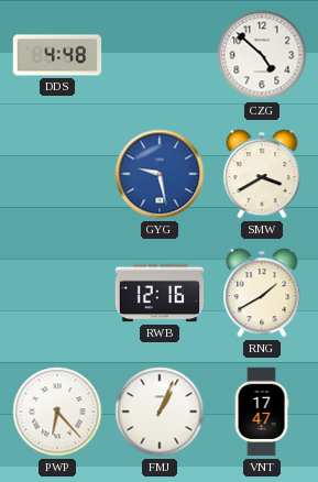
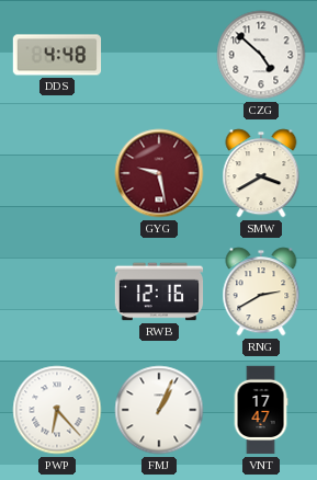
GYG dial: blue -> burgundy (159, 173)
RNG: 1:40 -> 2:40 (261, 292)
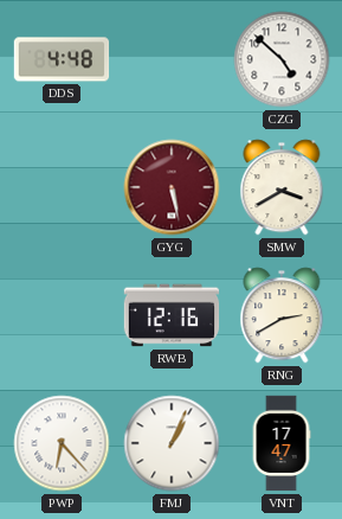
GYG: 9:28 -> 5:28 (172, 187)
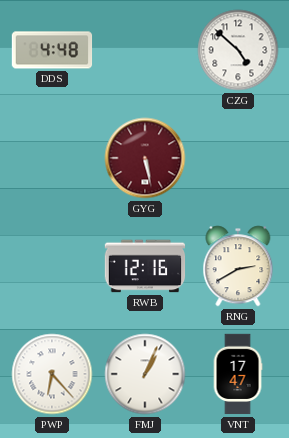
SMW: 3:40 -> none (282, 187)
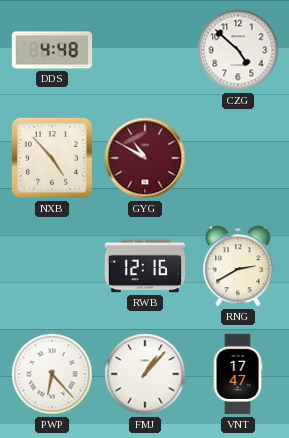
NXB: none -> 4:53 (52, 158)
GYG: 5:28 -> 10:50 (145, 158)
FMJ: 1:04 -> 1:07 (145, 374)
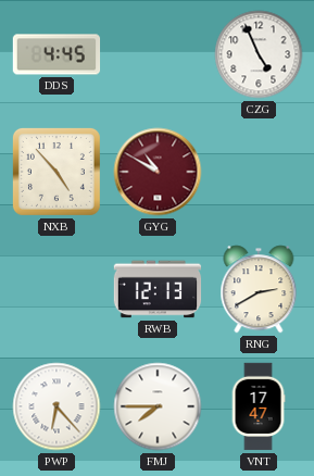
DDS: 4:48 -> 4:45 (56, 54)
CZG: 4:52 -> 4:56 (259, 54)
RWB: 12:16 -> 12:13 (158, 289)
FMJ: 1:07 -> 7:45 (158, 406)
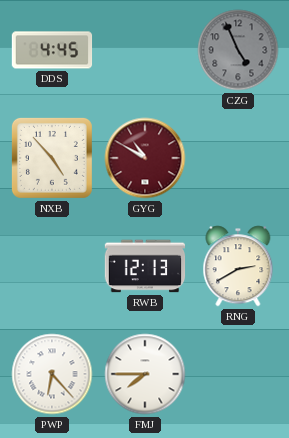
CZG dial: white -> grey (238, 50)
VNT: 17:47 -> none (259, 406)
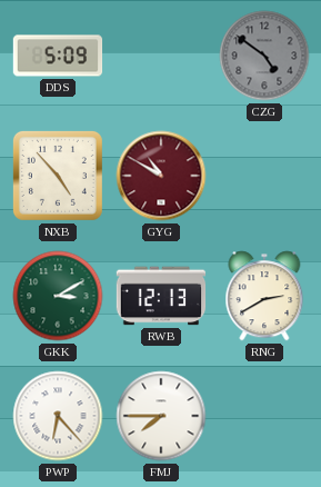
DDS: 4:45 -> 5:09 (58, 56)
CZG: 4:56 -> 4:51 (264, 56)
GKK: none -> 3:10 (58, 296)
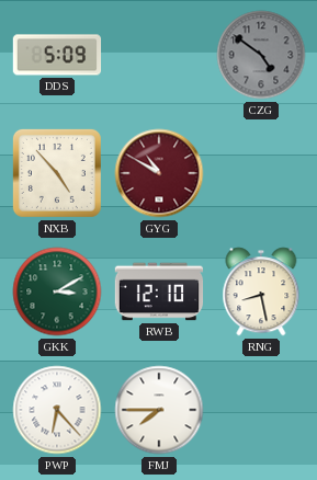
RWB: 12:13 -> 12:10 (159, 292)
RNG: 2:40 -> 8:28 (261, 292)
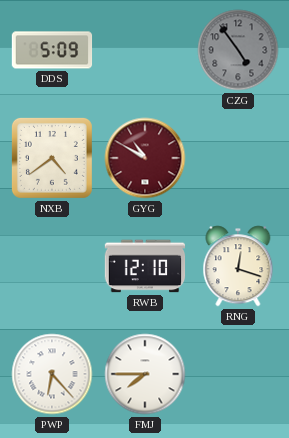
CZG: 4:51 -> 4:54 (238, 50)
NXB: 4:53 -> 4:39 (52, 158)
GKK: 3:10 -> none (57, 292)
RNG: 8:28 -> 12:18 (238, 266)
